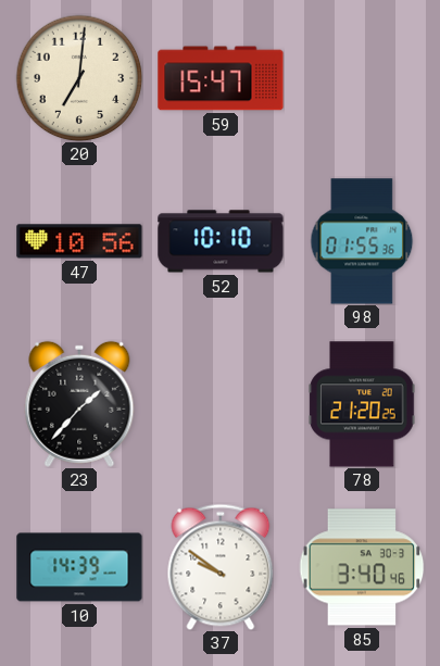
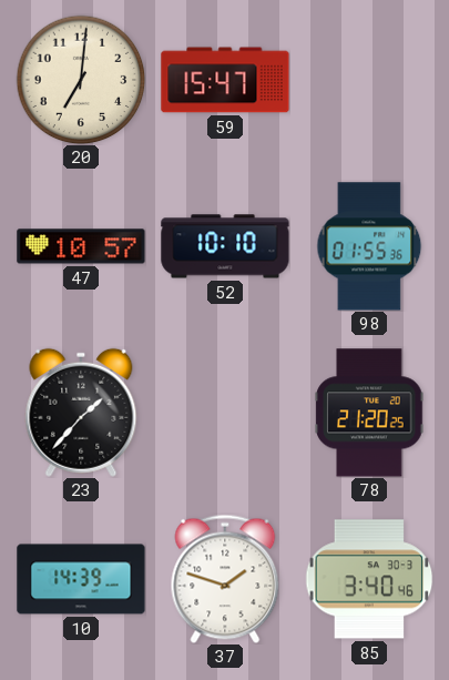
47: 10:56 -> 10:57 (81, 246)
37: 9:51 -> 1:48 (225, 579)
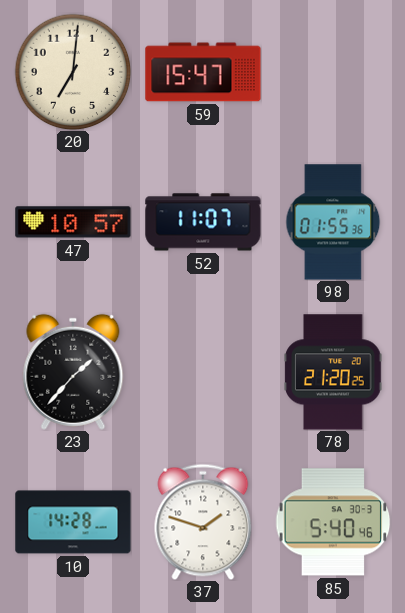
52: 10:10 -> 11:07 (203, 222)
10: 14:39 -> 14:28 (73, 522)
85: 3:40 -> 5:40 (333, 522)
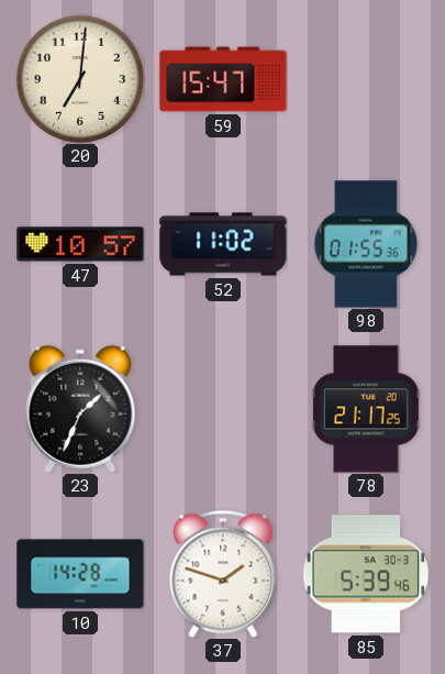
52: 11:07 -> 11:02 (223, 244)
23: 1:37 -> 1:34 (80, 409)
78: 21:20 -> 21:17 (366, 409)
85: 5:40 -> 5:39 (366, 574)
